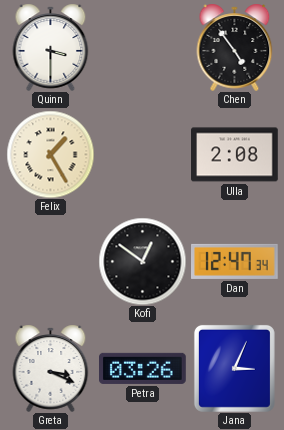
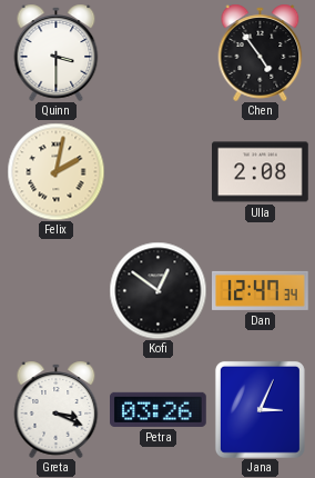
Felix: 1:25 -> 2:02 (55, 171)
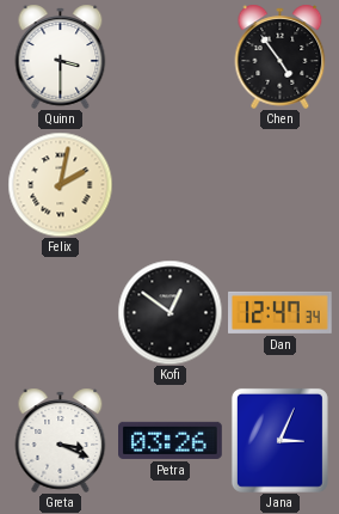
Ulla: 2:08 -> none (261, 172)
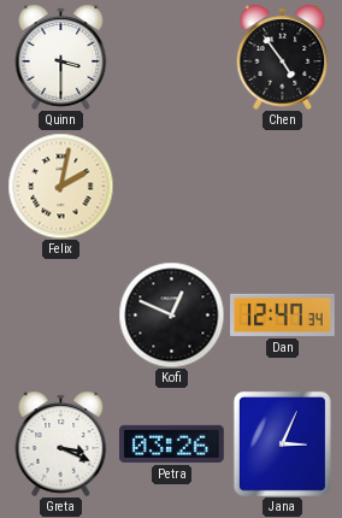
Kofi: 12:51 -> 12:49 (171, 314)
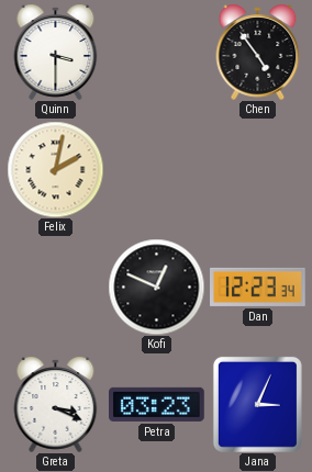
Dan: 12:47 -> 12:23 (258, 286)
Petra: 03:26 -> 03:23 (157, 404)
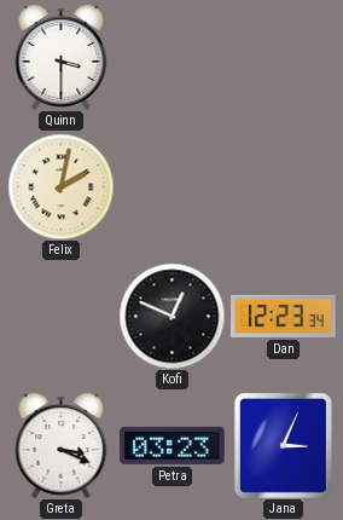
Chen: 4:54 -> none (258, 52)
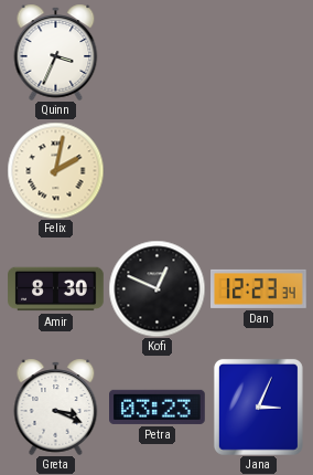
Quinn: 3:30 -> 3:34 (56, 52)
Amir: none -> 8:30 (56, 289)
